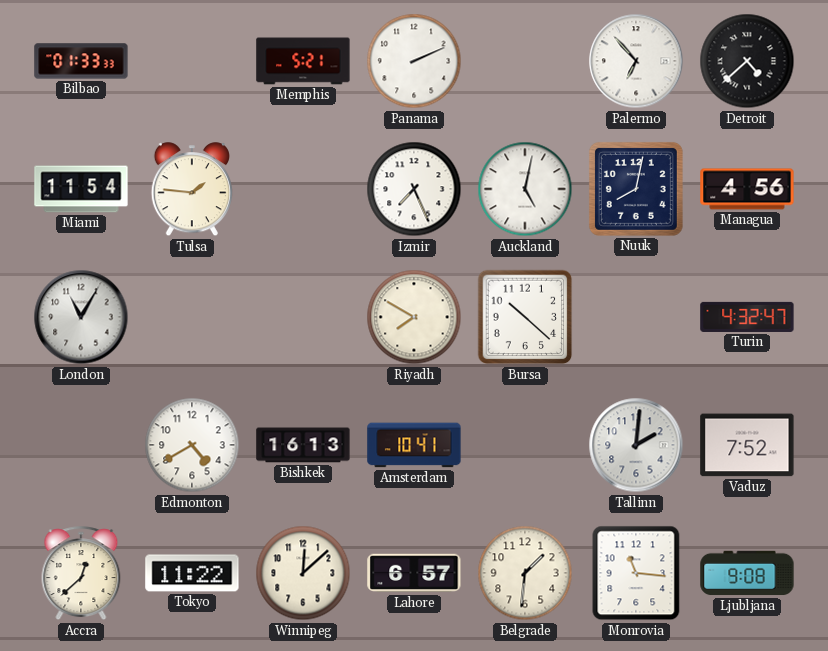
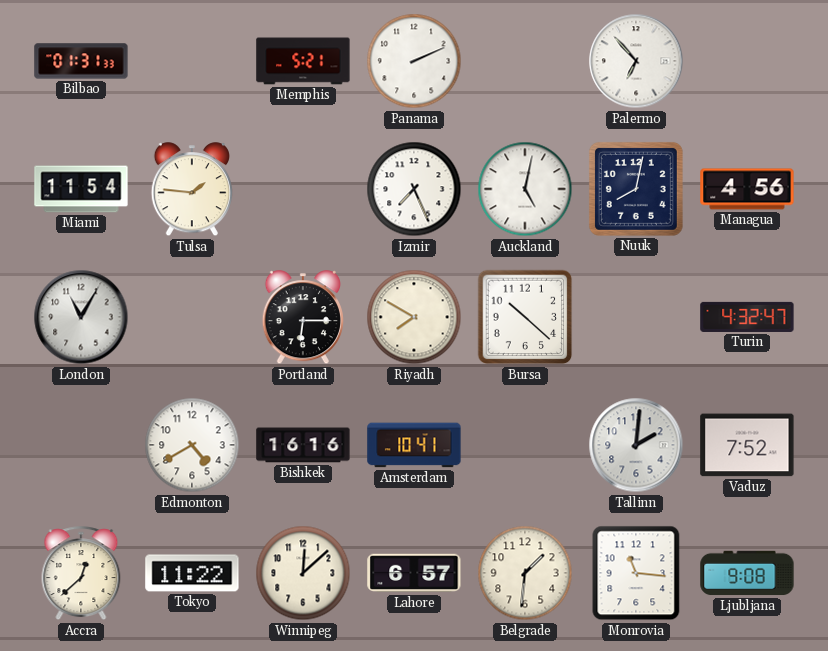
Bilbao: 01:33 -> 01:31 (81, 61)
Detroit: 4:38 -> none (747, 61)
Portland: none -> 6:15 (303, 318)
Bishkek: 16:13 -> 16:16 (303, 445)
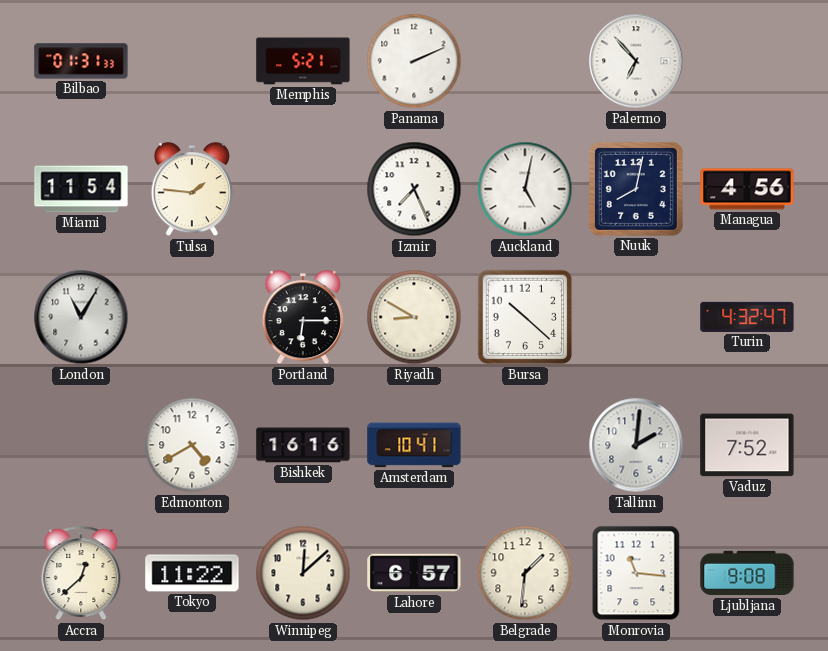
Riyadh: 7:50 -> 8:50 (414, 317)
